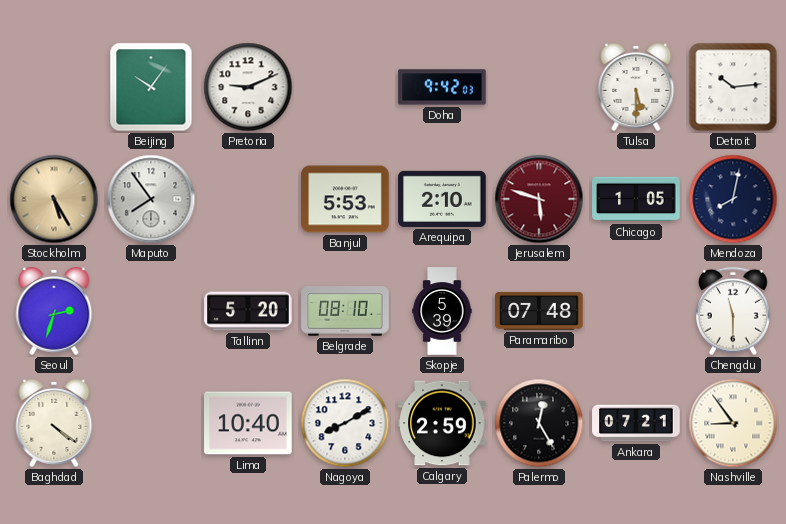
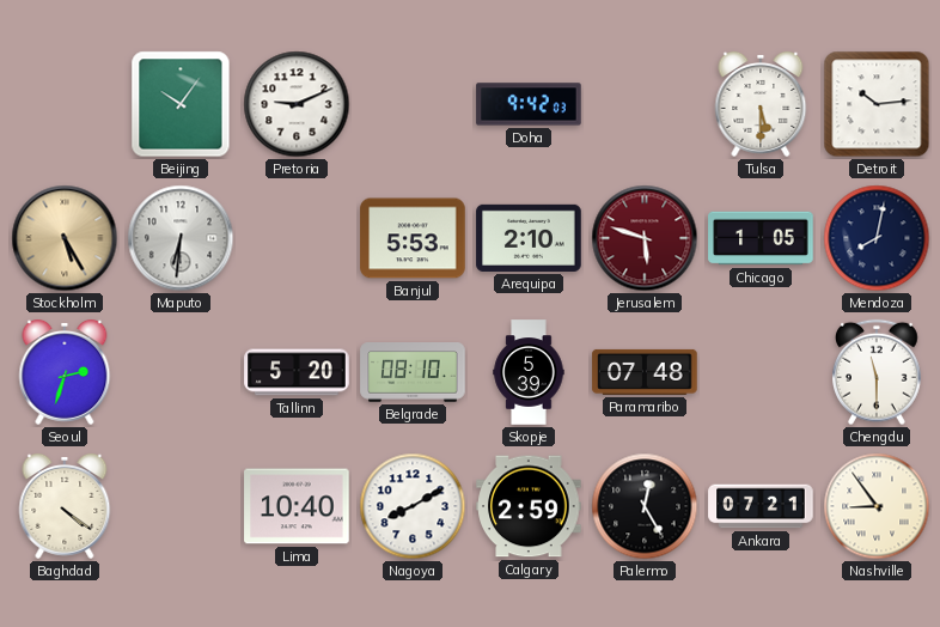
Maputo: 7:54 -> 6:31 (181, 238)
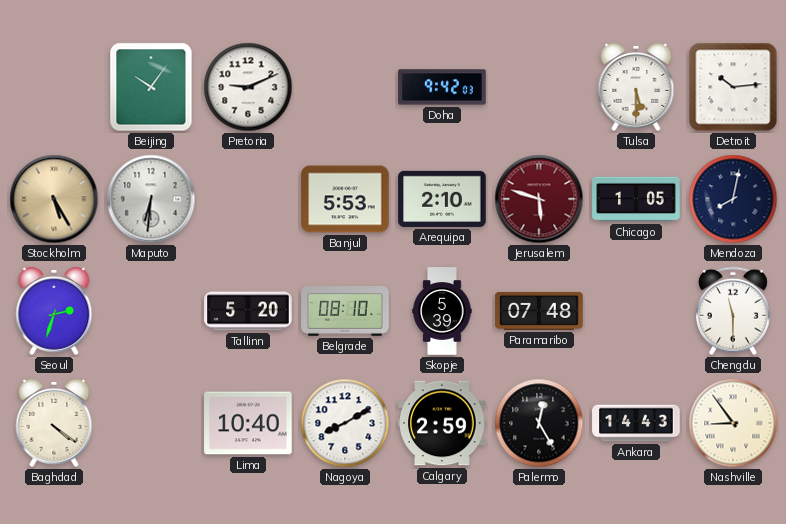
Ankara: 07:21 -> 14:43 (636, 423)
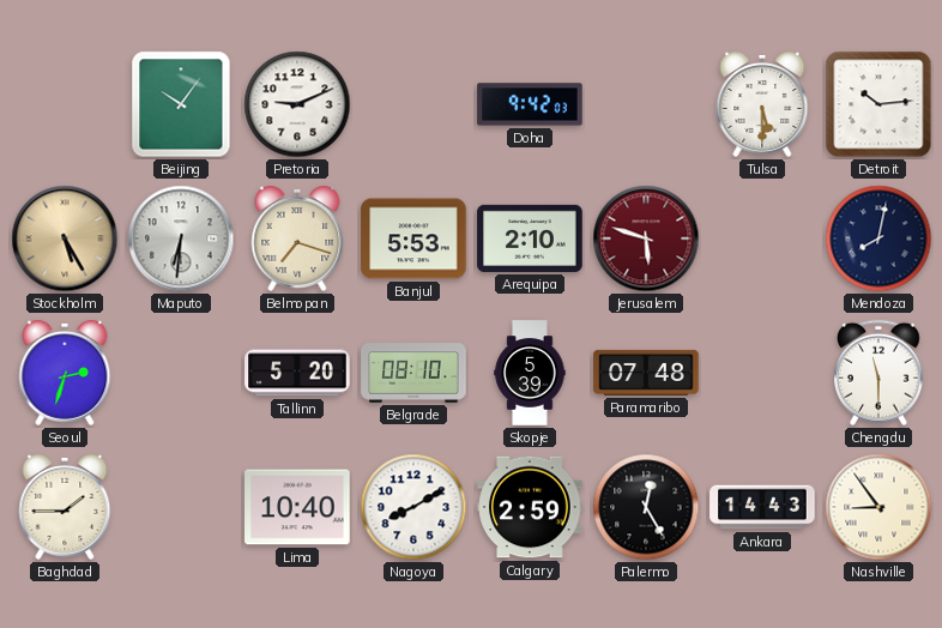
Belmopan: none -> 7:18 (297, 238)
Chicago: 1:05 -> none (636, 199)
Baghdad: 4:21 -> 1:45 (65, 507)
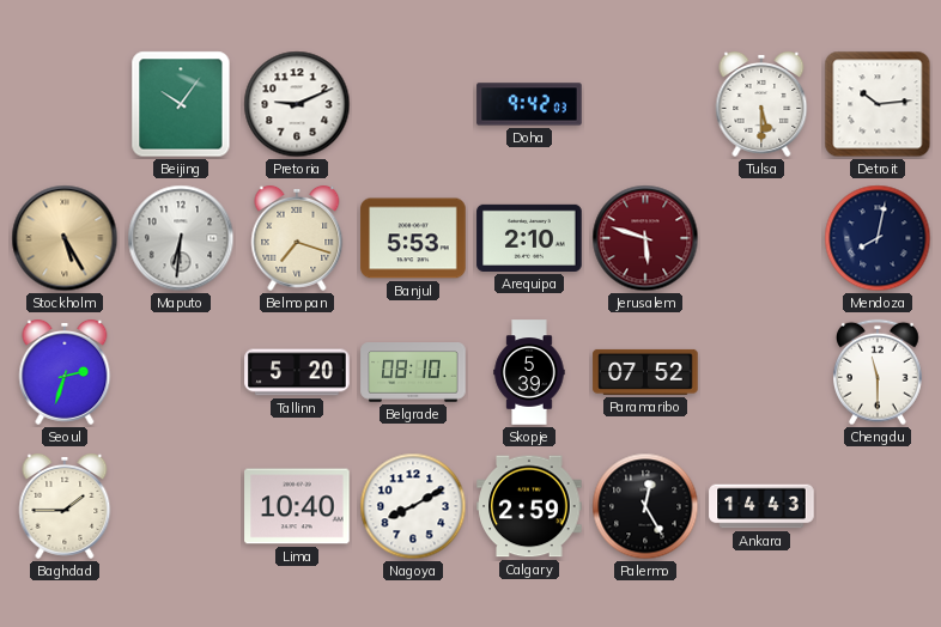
Paramaribo: 07:48 -> 07:52 (645, 372)
Nashville: 8:54 -> none (878, 507)
